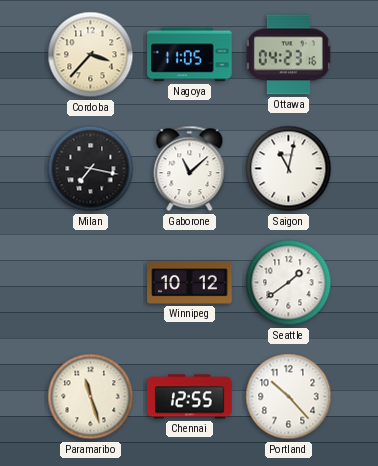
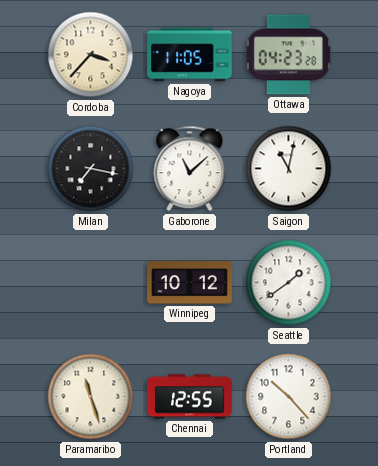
Ottawa: 04:23:16 -> 04:23:28 (288, 55)
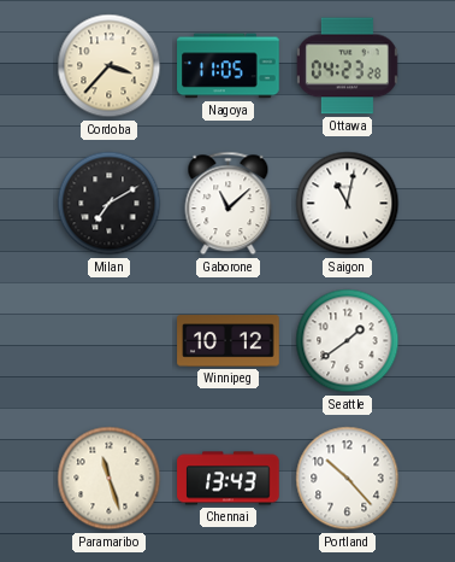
Milan: 7:17 -> 7:10 (110, 204)
Chennai: 12:55 -> 13:43 (229, 479)
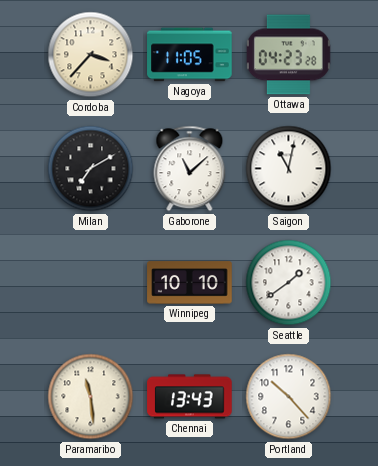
Winnipeg: 10:12 -> 10:10 (190, 283)
Paramaribo: 11:27 -> 11:29 (91, 397)
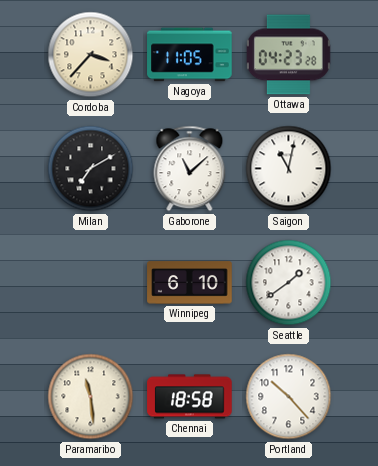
Winnipeg: 10:10 -> 6:10 (190, 283)
Chennai: 13:43 -> 18:58 (190, 397)
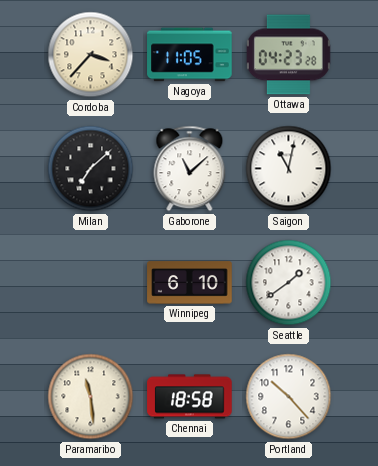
Milan: 7:10 -> 7:08 (91, 169)
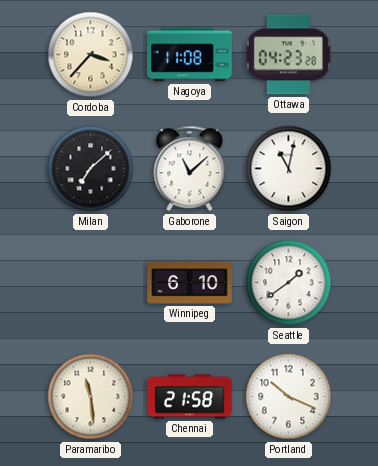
Nagoya: 11:05 -> 11:08 (190, 55)
Chennai: 18:58 -> 21:58 (190, 397)
Portland: 10:23 -> 10:19 (289, 397)
